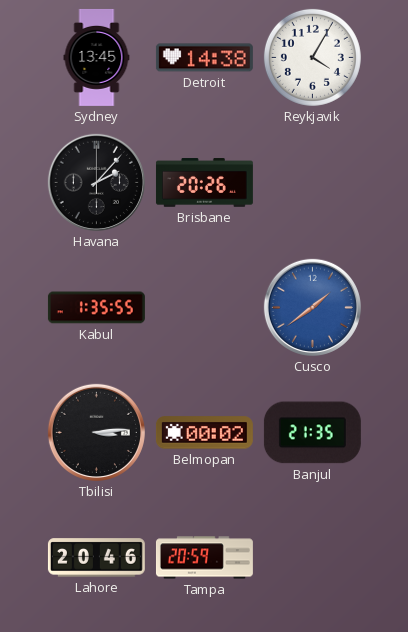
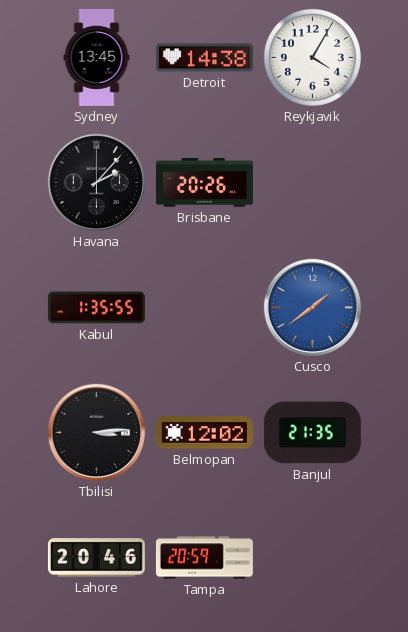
Belmopan: 00:02 -> 12:02 (204, 433)
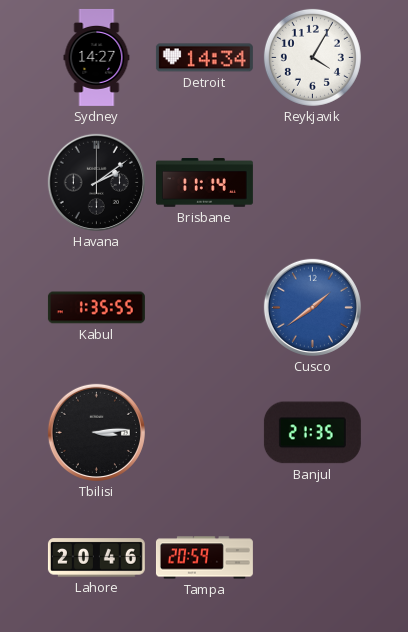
Sydney: 13:45 -> 14:27 (97, 57)
Detroit: 14:38 -> 14:34 (204, 58)
Havana: 2:07 -> 2:09 (96, 182)
Brisbane: 20:26 -> 11:14 (204, 183)
Belmopan: 12:02 -> none (204, 433)
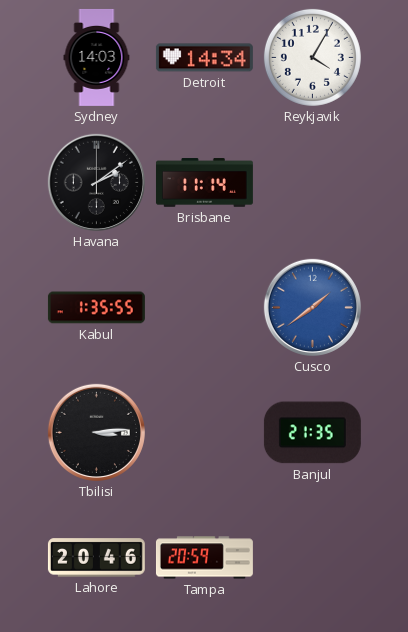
Sydney: 14:27 -> 14:03 (97, 57)
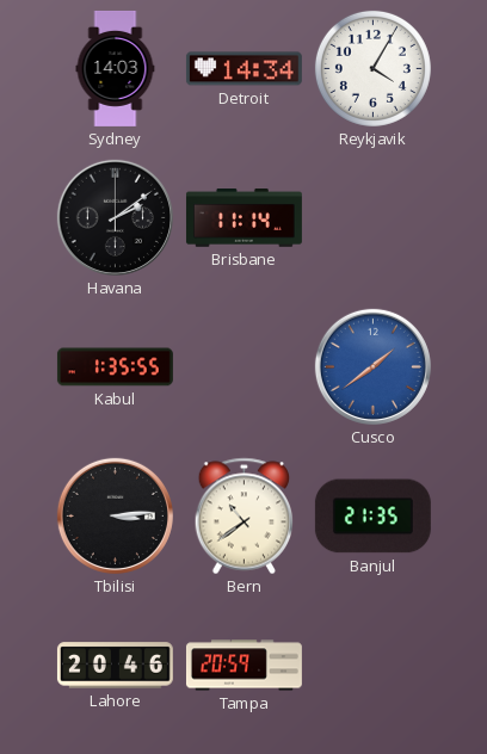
Bern: none -> 10:39 (245, 517)
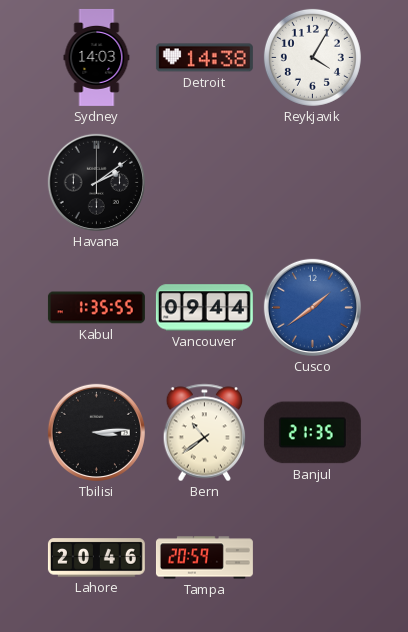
Detroit: 14:34 -> 14:38 (204, 58)
Brisbane: 11:14 -> none (243, 218)
Vancouver: none -> 09:44 (204, 308)
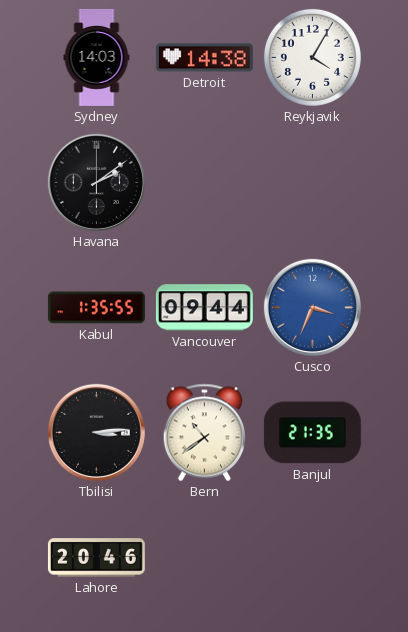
Cusco: 1:39 -> 3:34 (312, 307)
Tampa: 20:59 -> none (204, 558)
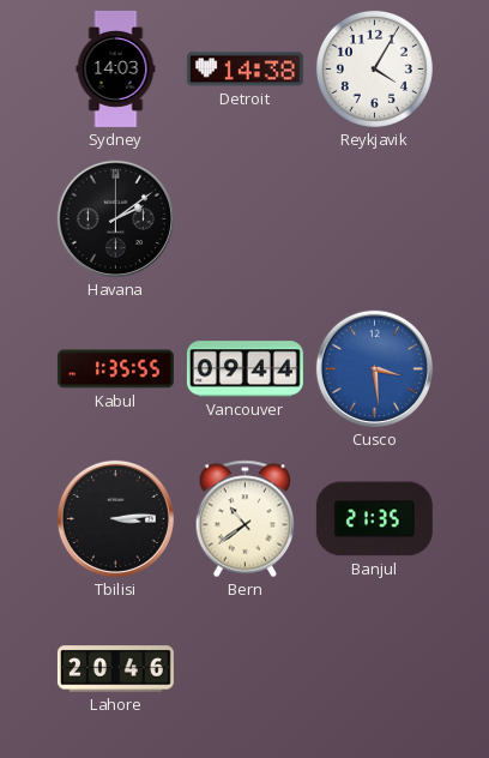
Cusco: 3:34 -> 3:29 (374, 368)
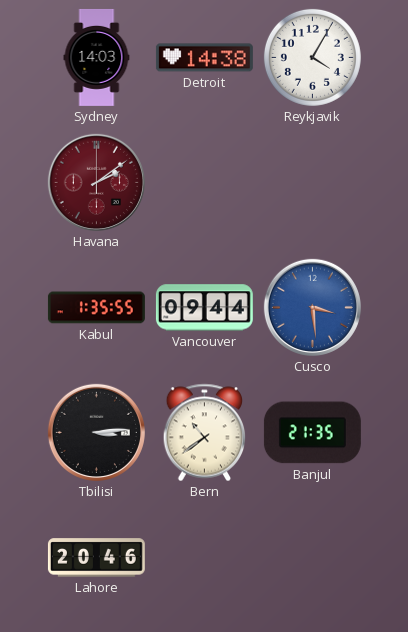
Havana dial: black -> burgundy (96, 182)
